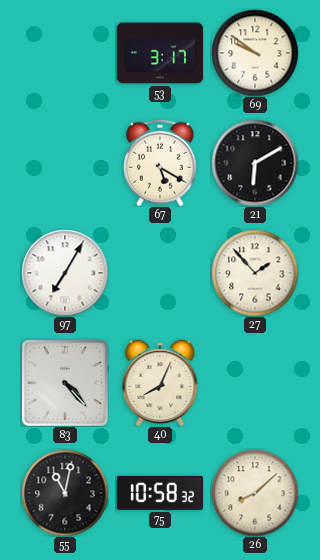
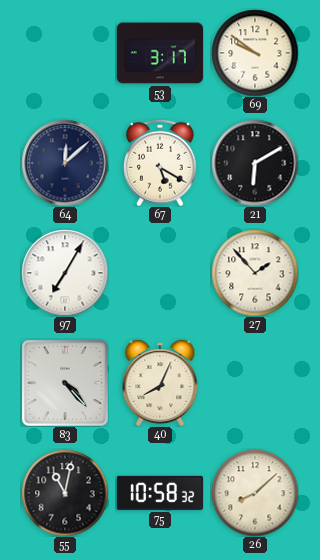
64: none -> 12:08 (65, 163)
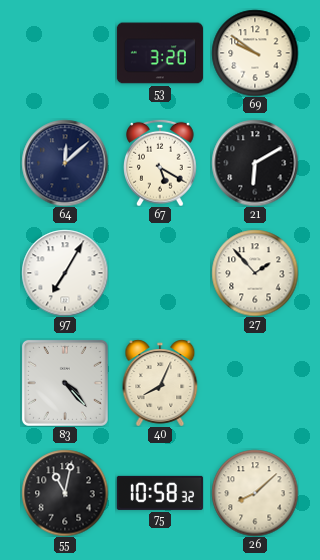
53: 3:17 -> 3:20 (160, 53)
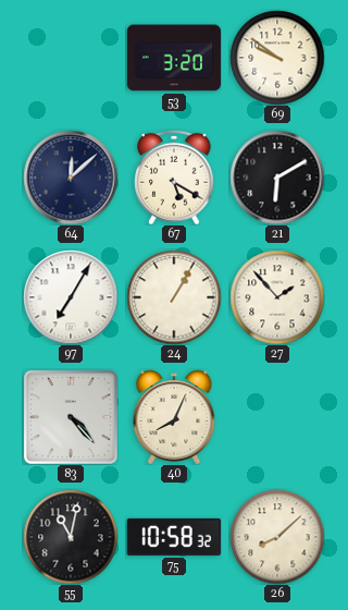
24: none -> 1:05 (174, 297)
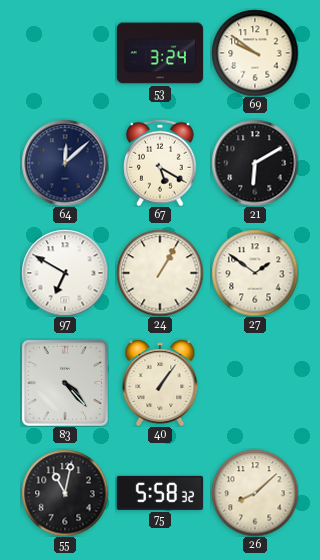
53: 3:20 -> 3:24 (160, 53)
97: 7:05 -> 6:50 (65, 273)
27: 1:53 -> 1:51 (255, 273)
40: 8:04 -> 1:06 (160, 383)
75: 10:58 -> 5:58 (160, 493)
